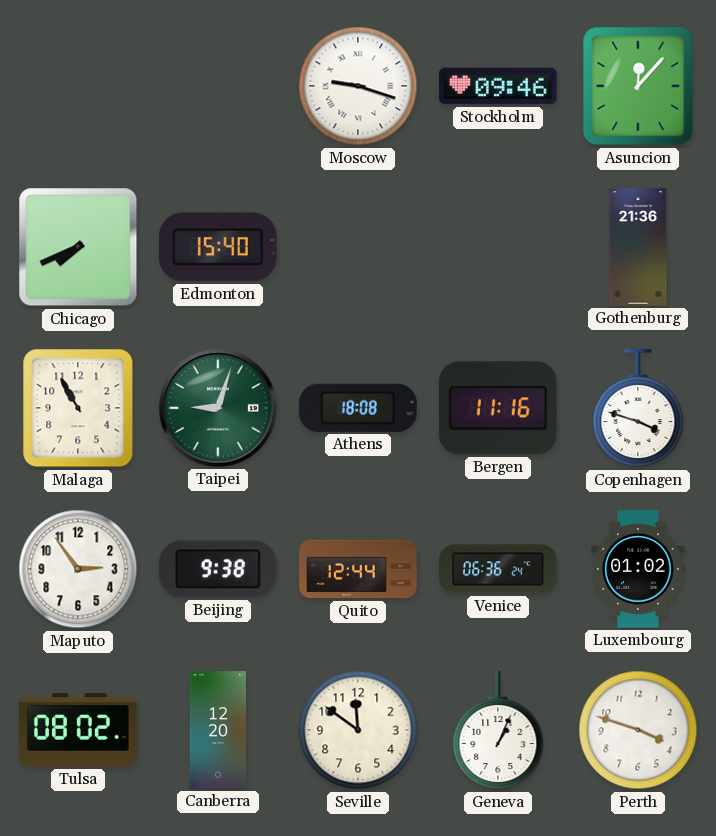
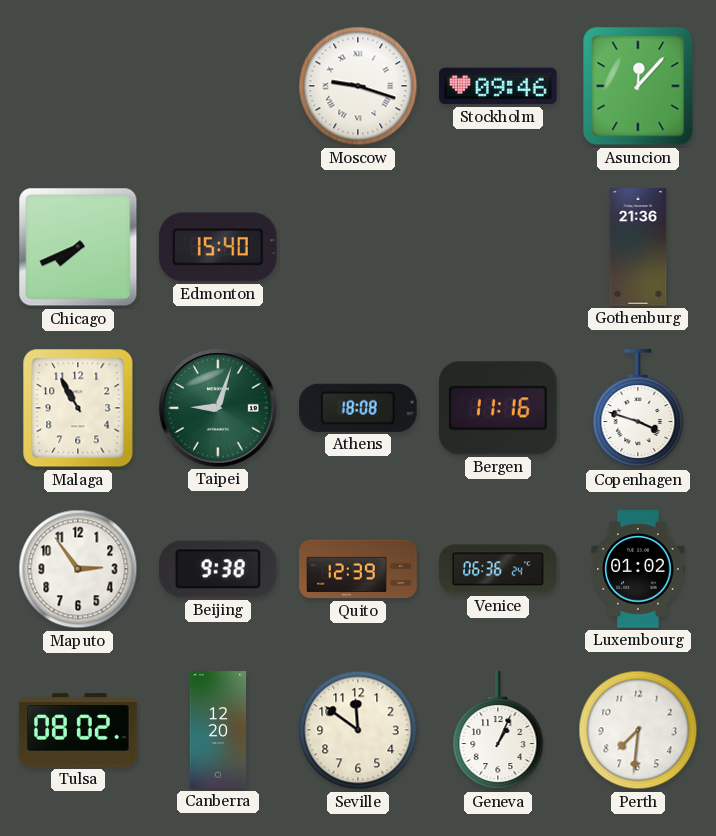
Quito: 12:44 -> 12:39 (358, 569)
Perth: 3:48 -> 7:31 (638, 730)
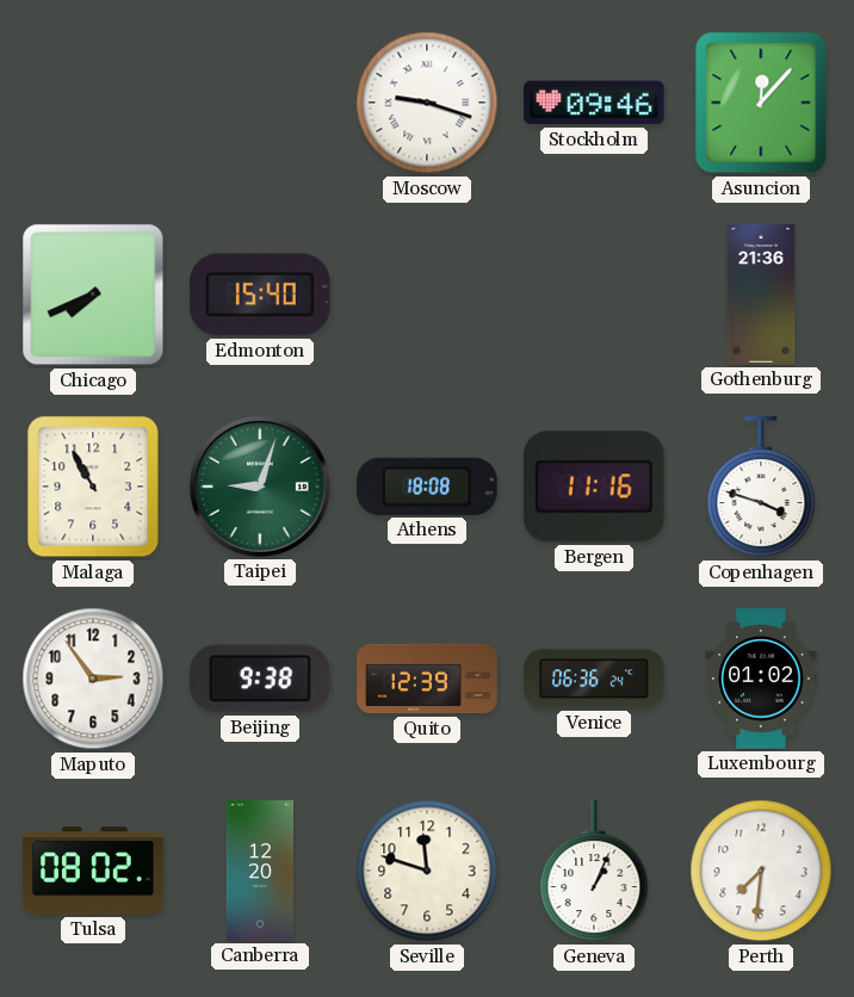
Seville: 11:51 -> 11:48 (427, 871)
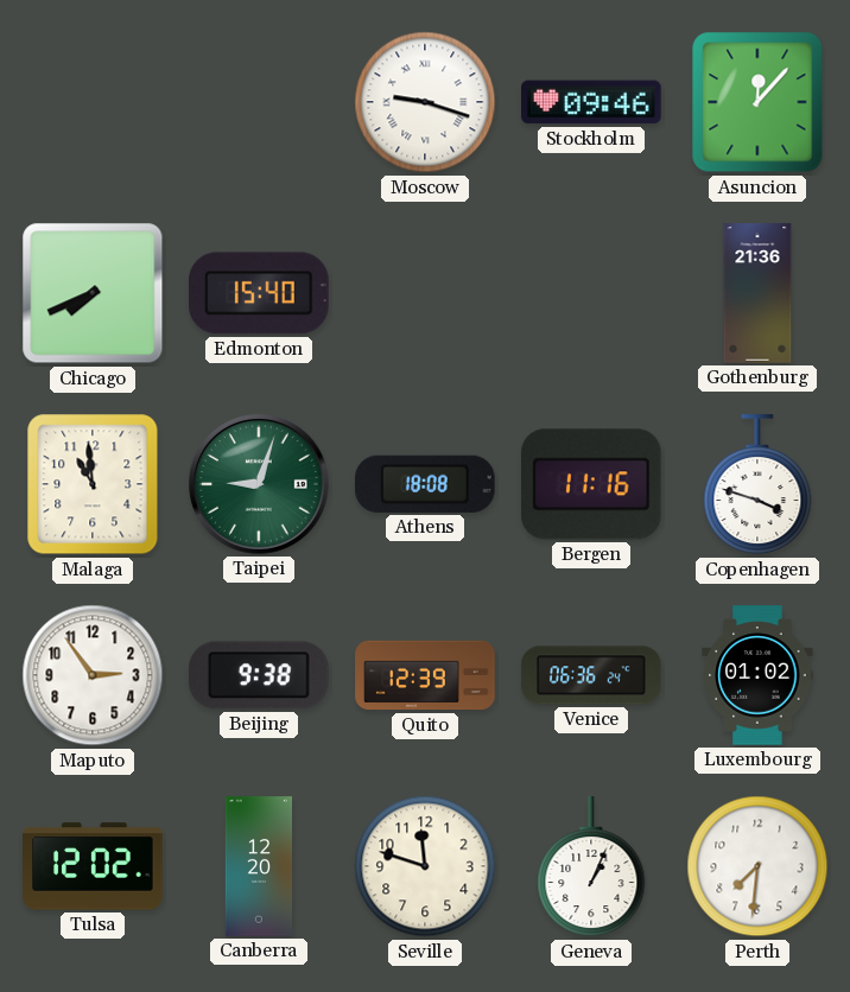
Malaga: 10:55 -> 10:59 (93, 484)
Tulsa: 08:02 -> 12:02 (93, 866)
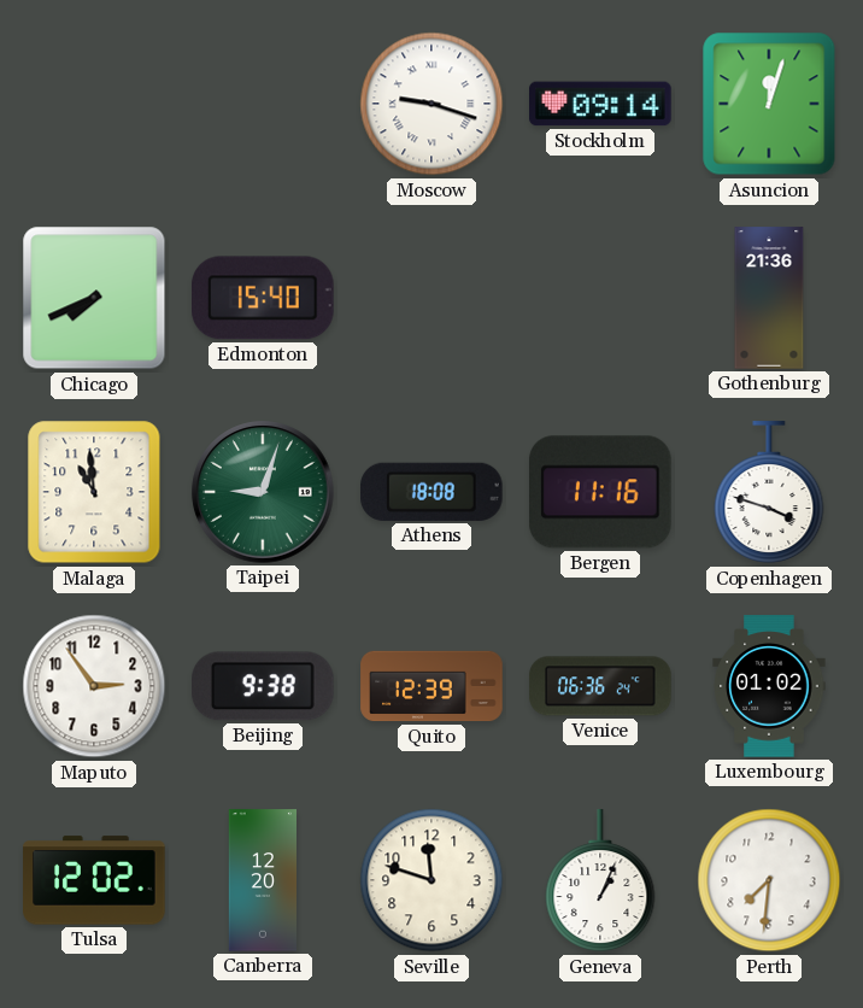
Stockholm: 09:46 -> 09:14 (600, 104)
Asuncion: 12:07 -> 12:03 (769, 104)
